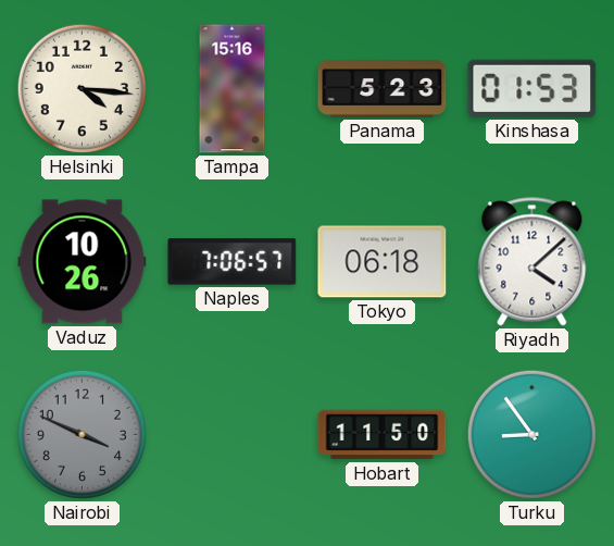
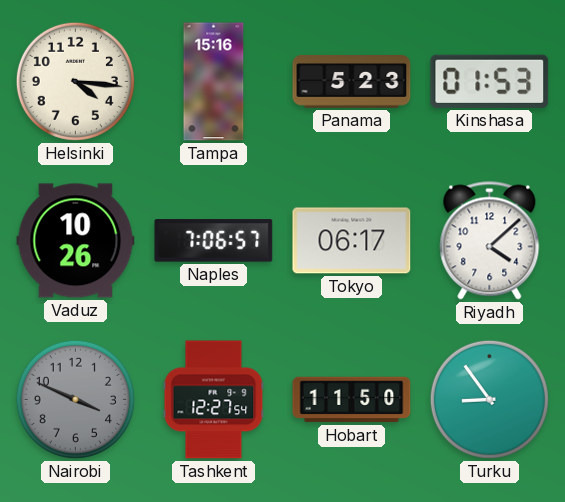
Tokyo: 06:18 -> 06:17 (352, 241)
Tashkent: none -> 12:27 (214, 400)
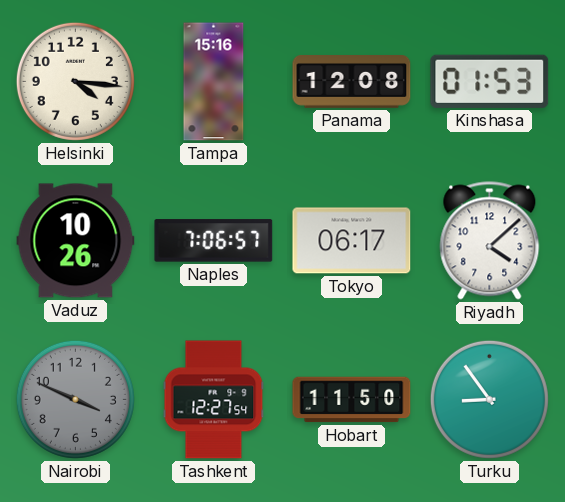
Panama: 5:23 -> 12:08 (352, 82)
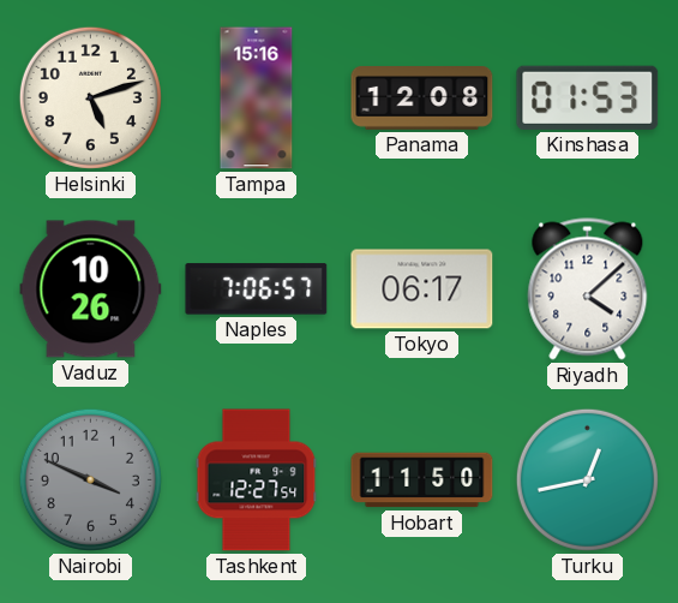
Helsinki: 4:16 -> 5:12 (90, 97)
Turku: 8:54 -> 12:43 (587, 479)
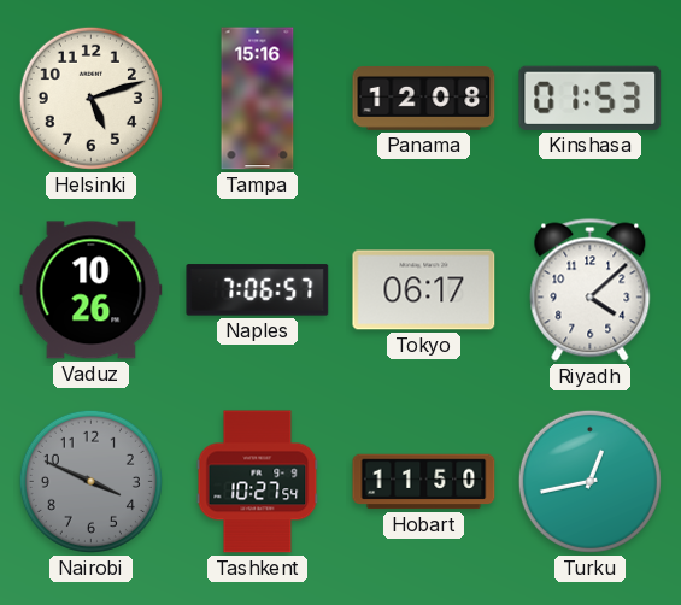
Tashkent: 12:27 -> 10:27 (258, 482)
